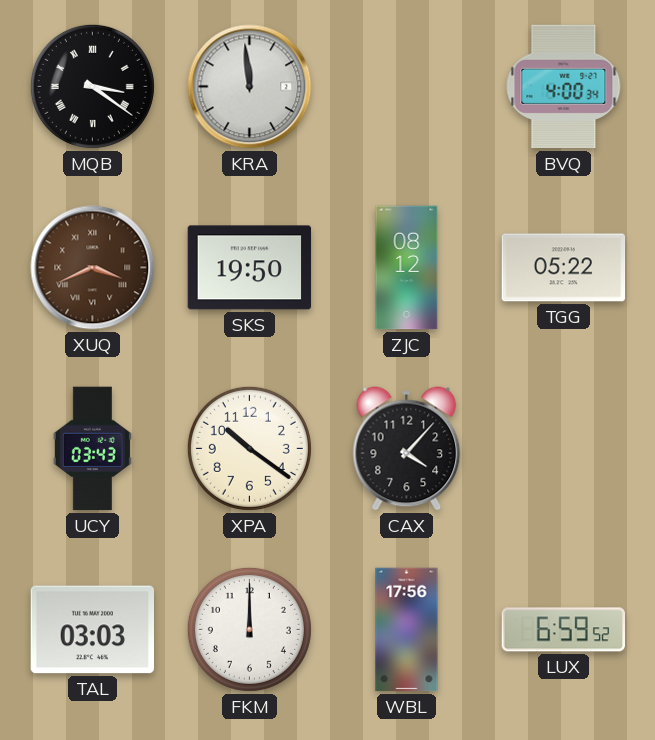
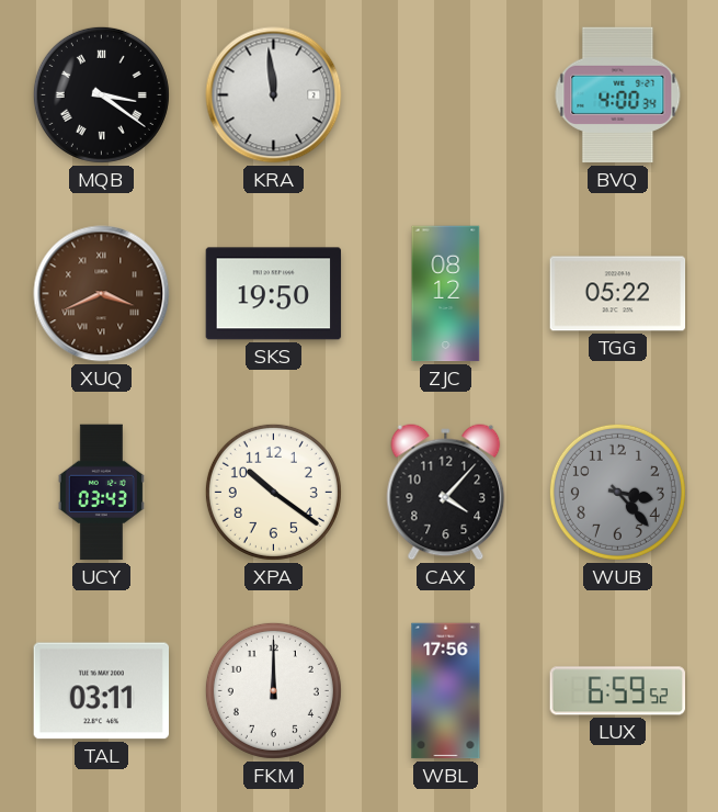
WUB: none -> 3:23 (617, 492)
TAL: 03:03 -> 03:11 (102, 691)
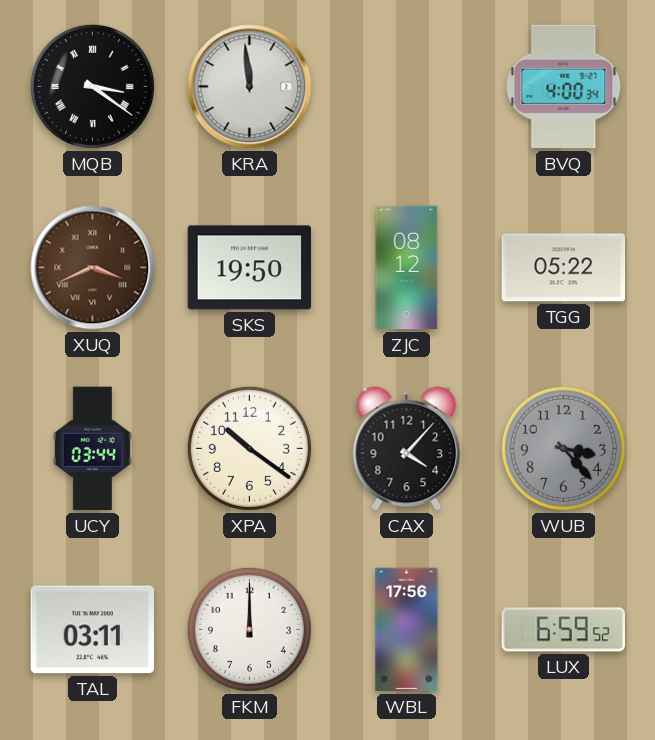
UCY: 03:43 -> 03:44 (92, 449)
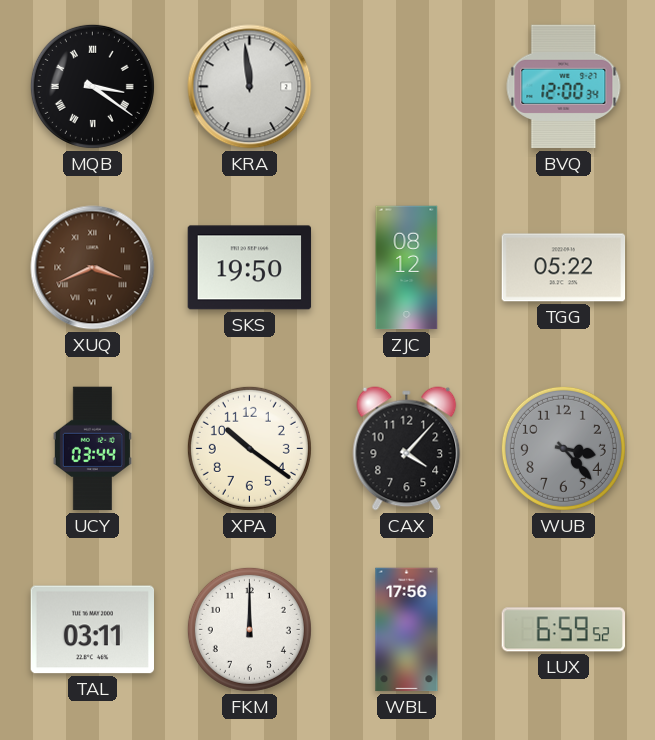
BVQ: 4:00 -> 12:00 (564, 87)
